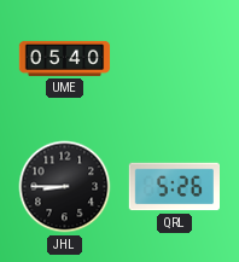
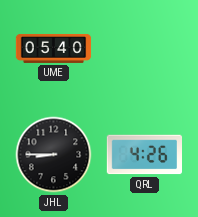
QRL: 5:26 -> 4:26 (144, 155)
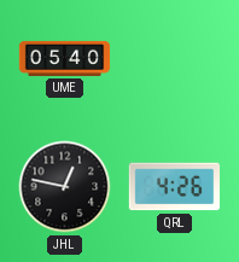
JHL: 8:45 -> 12:47 (65, 187)
